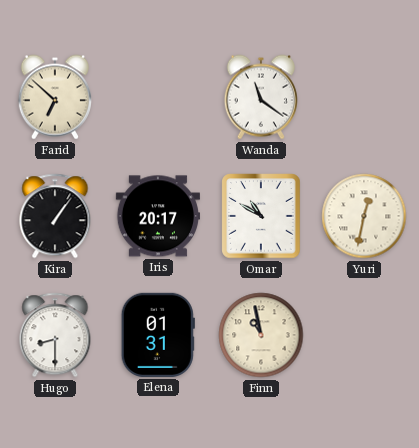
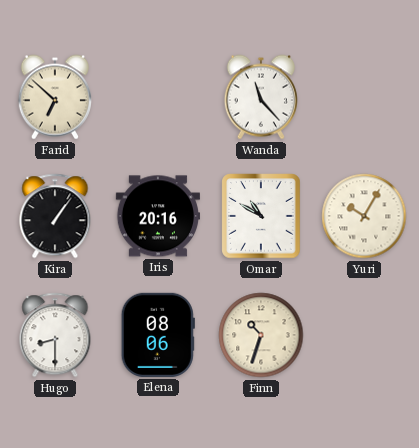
Wanda: 11:21 -> 11:23 (261, 97)
Iris: 20:17 -> 20:16 (157, 216)
Yuri: 12:32 -> 10:05 (364, 216)
Elena: 01:31 -> 08:06 (158, 335)
Finn: 10:58 -> 10:33 (261, 335)
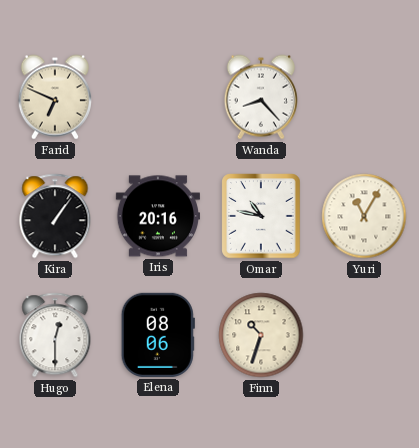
Farid: 6:52 -> 6:49 (55, 97)
Wanda: 11:23 -> 8:23 (261, 97)
Omar: 10:50 -> 10:47 (261, 216)
Yuri: 10:05 -> 11:05 (364, 216)
Hugo: 8:30 -> 12:30 (55, 335)
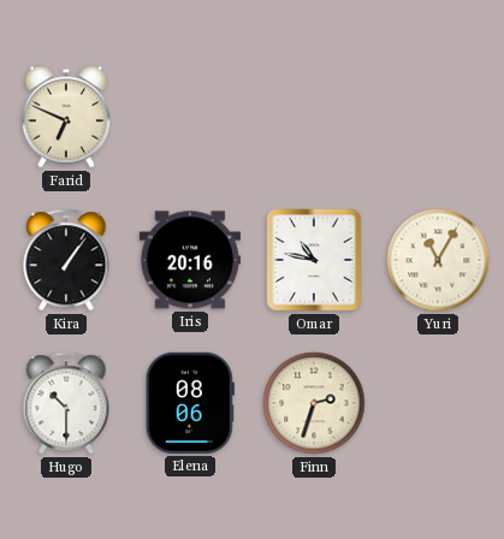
Wanda: 8:23 -> none (261, 97)
Hugo: 12:30 -> 10:30 (66, 403)
Finn: 10:33 -> 2:33 (314, 403)
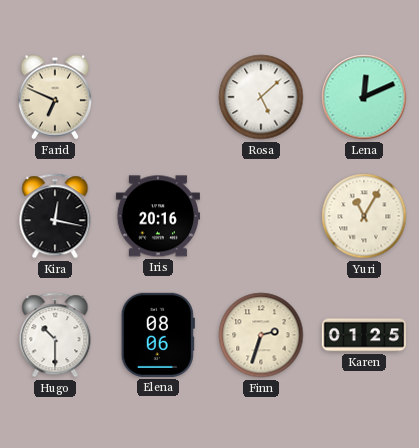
Rosa: none -> 5:08 (261, 97)
Lena: none -> 12:11 (364, 97)
Kira: 1:06 -> 12:17 (55, 216)
Omar: 10:47 -> none (314, 260)
Karen: none -> 01:25 (363, 335)
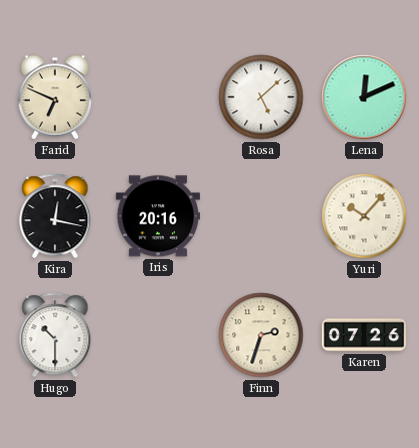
Yuri: 11:05 -> 10:07 (364, 216)
Elena: 08:06 -> none (158, 335)
Karen: 01:25 -> 07:26 (363, 335)
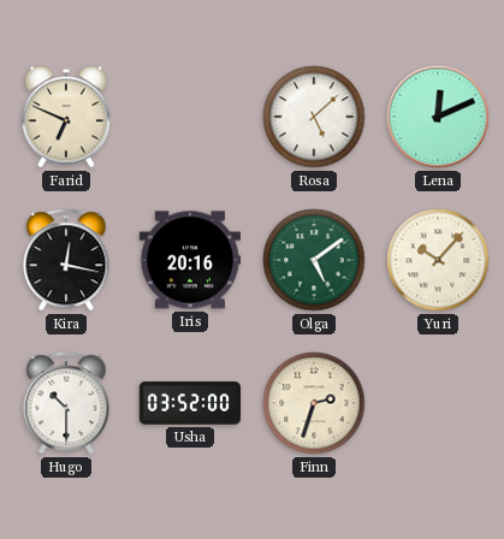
Olga: none -> 5:09 (314, 260)
Usha: none -> 03:52 (189, 403)
Karen: 07:26 -> none (363, 335)
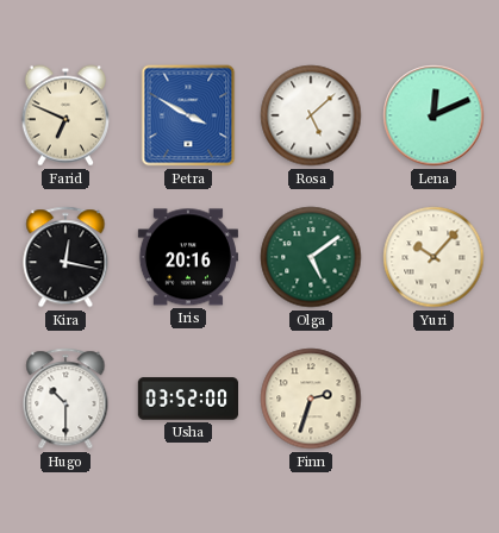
Petra: none -> 3:50 (188, 115)
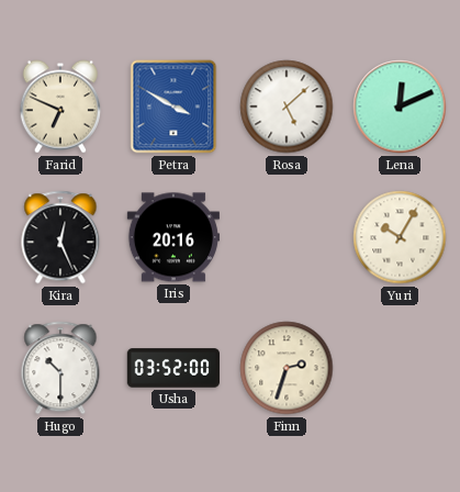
Kira: 12:17 -> 12:26 (60, 237)
Olga: 5:09 -> none (311, 257)
Yuri: 10:07 -> 10:05 (400, 237)
